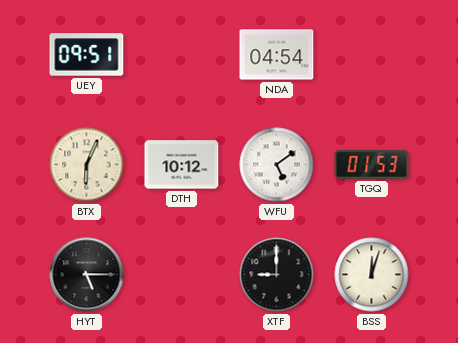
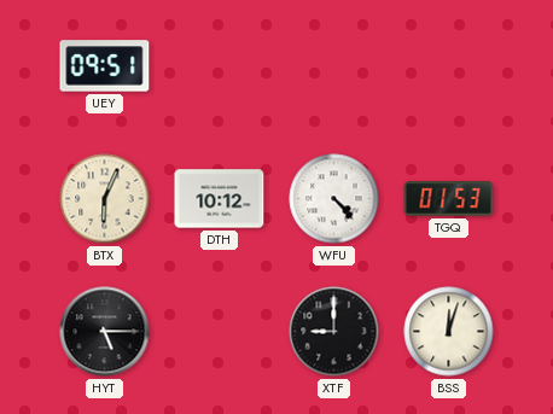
NDA: 04:54 -> none (277, 55)
WFU: 5:09 -> 4:23 (334, 199)
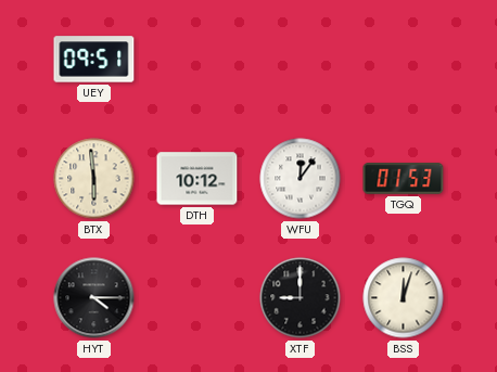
BTX: 6:04 -> 5:59 (94, 179)
WFU: 4:23 -> 12:06 (301, 179)
HYT: 5:15 -> 4:15 (94, 298)
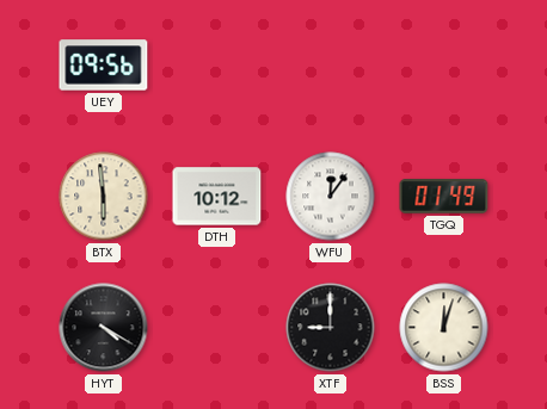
UEY: 09:51 -> 09:56 (104, 66)
TGQ: 01:53 -> 01:49 (444, 197)
HYT: 4:15 -> 4:20 (104, 328)
